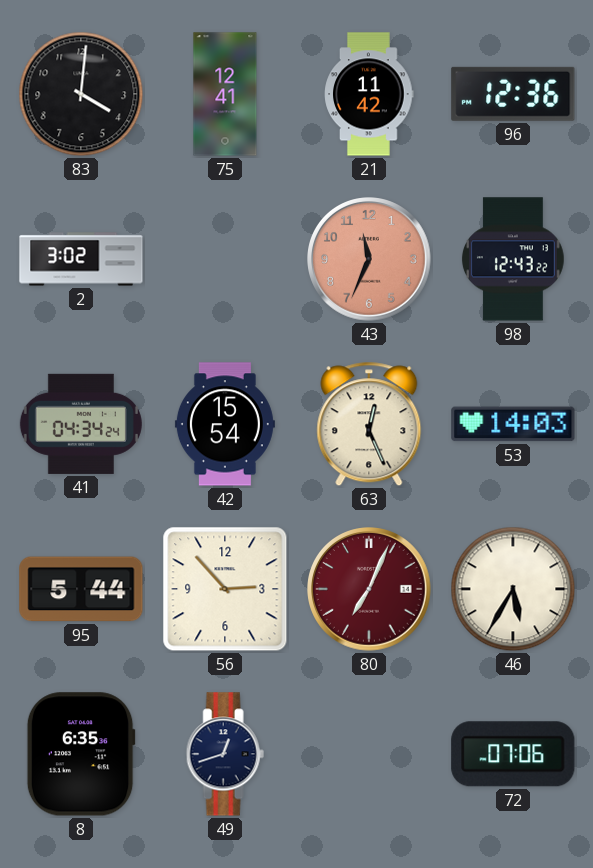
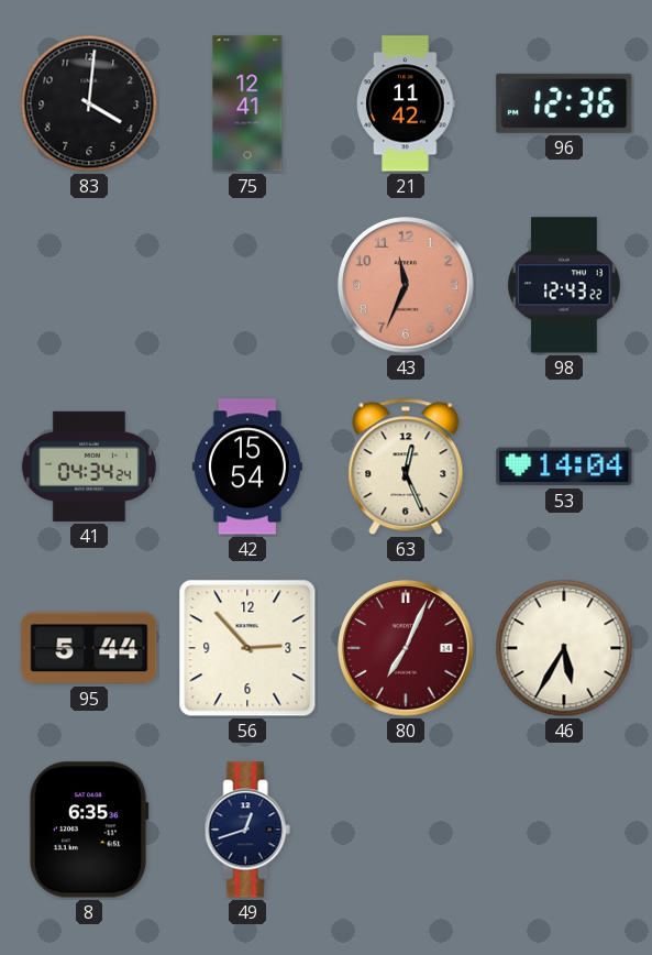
2: 3:02 -> none (81, 259)
53: 14:03 -> 14:04 (564, 466)
72: 07:06 -> none (513, 754)
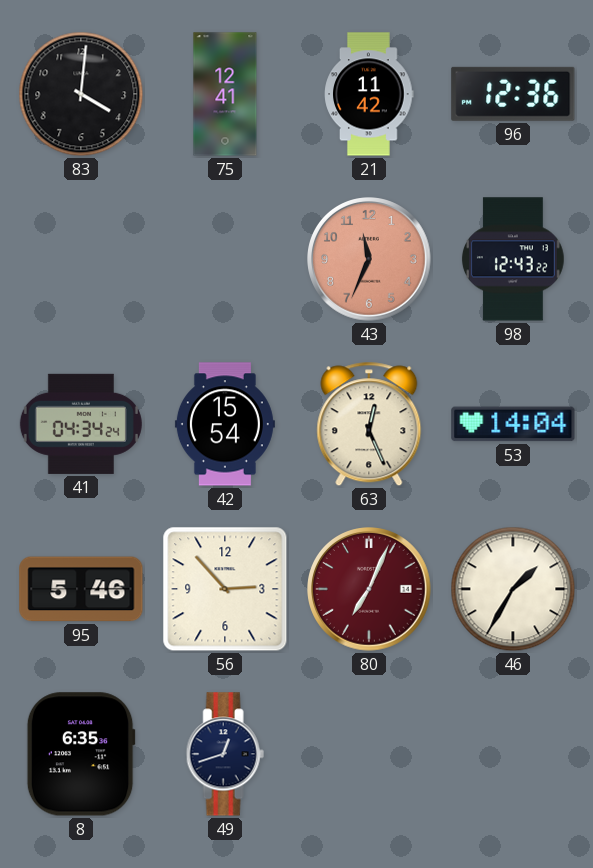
95: 5:44 -> 5:46 (81, 589)
46: 5:35 -> 1:35 (513, 589)
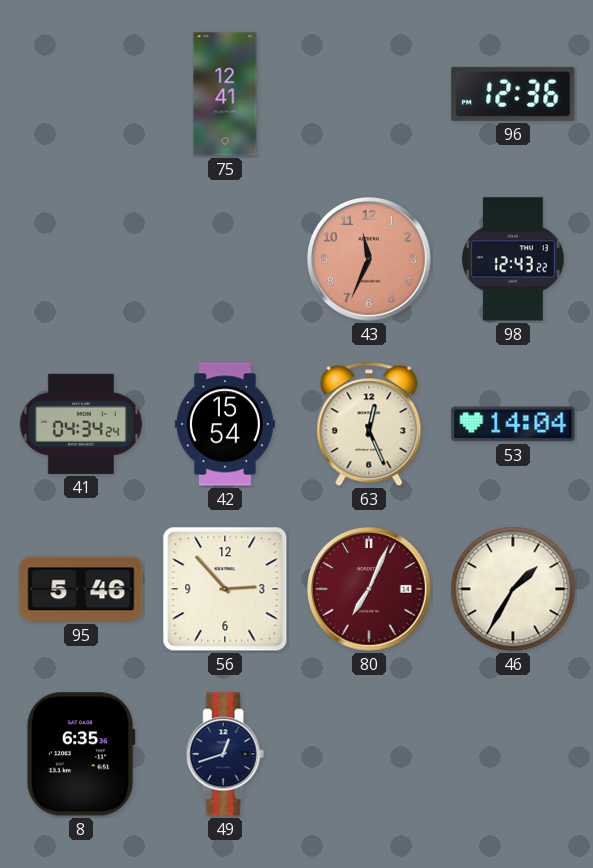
83: 4:01 -> none (81, 94)
21: 11:42 -> none (369, 94)
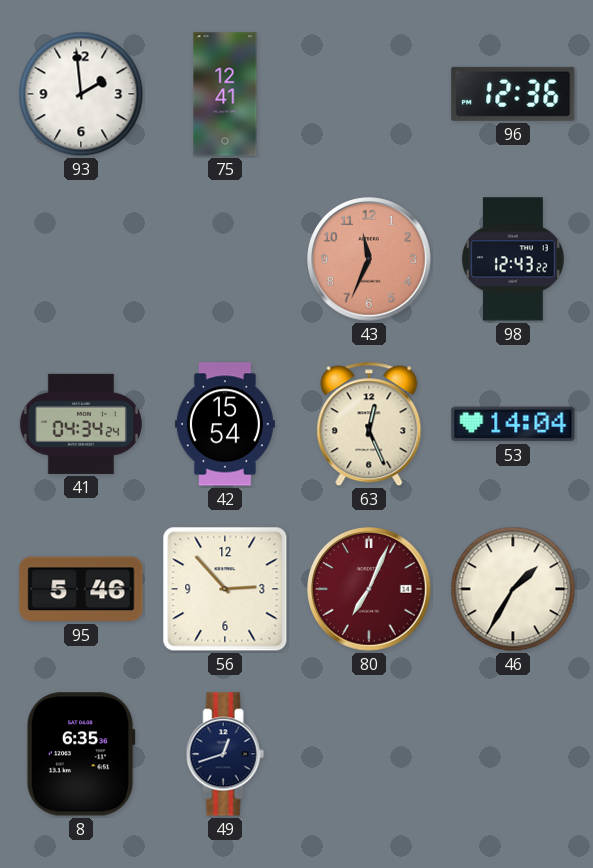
93: none -> 1:59 (81, 94)
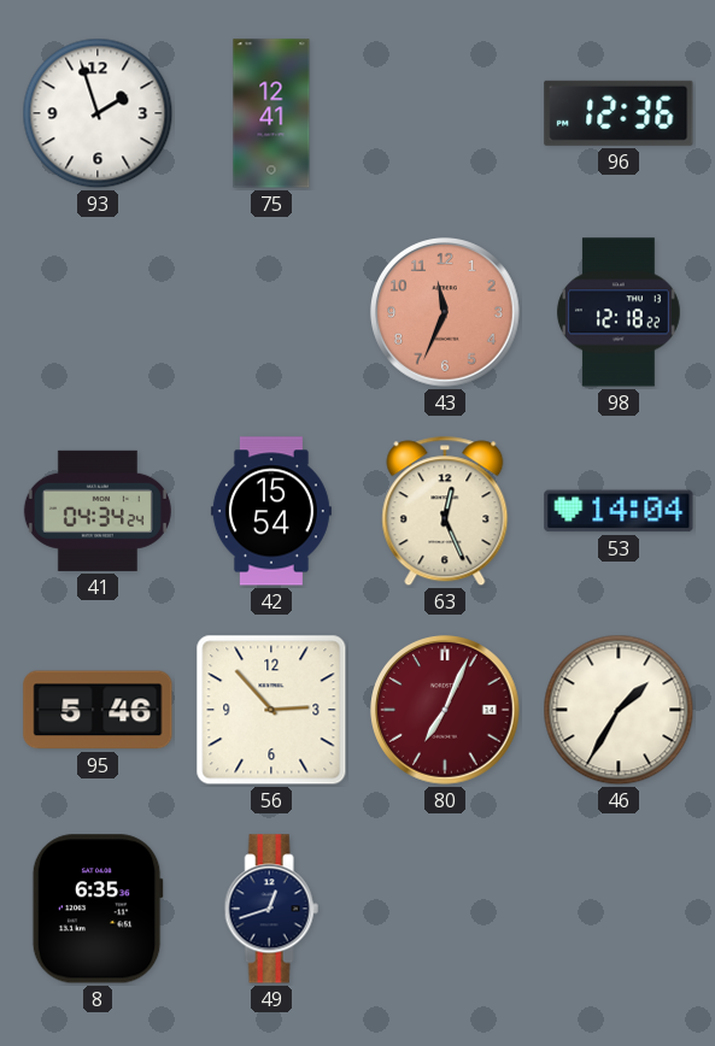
93: 1:59 -> 1:57 (98, 113)
98: 12:43 -> 12:18 (619, 312)
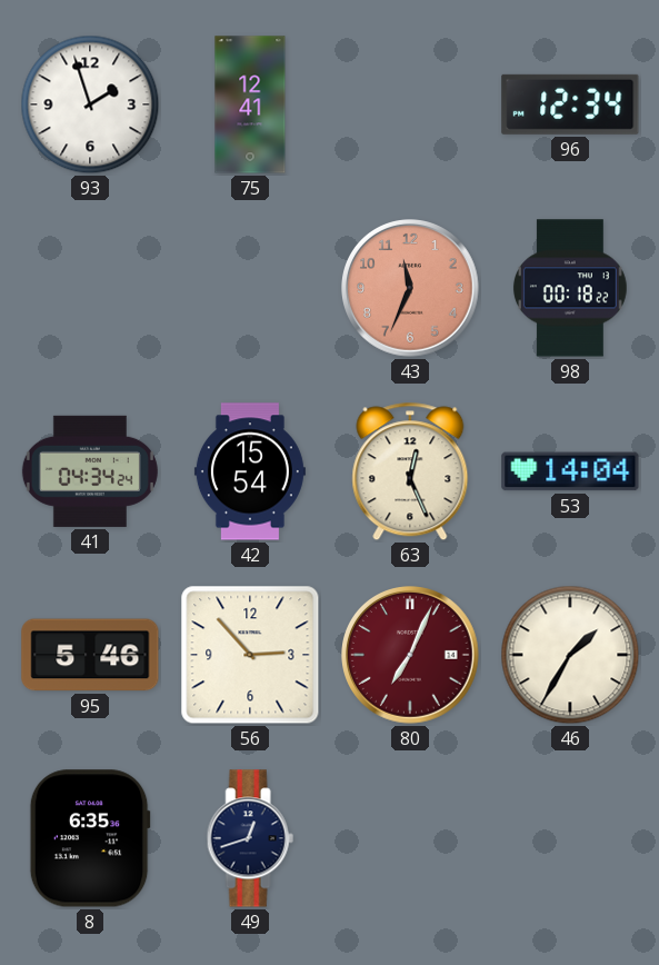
96: 12:36 -> 12:34 (570, 105)
98: 12:18 -> 00:18 (570, 288)
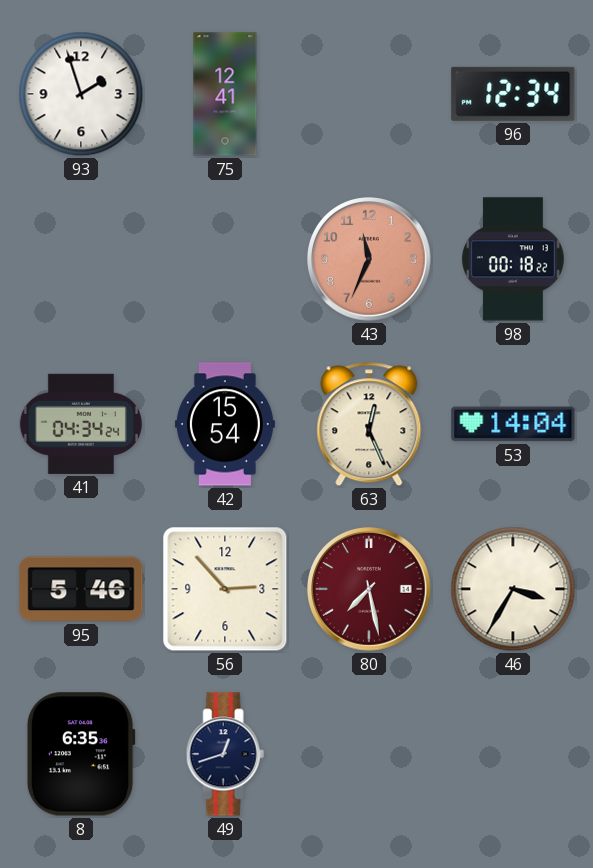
80: 7:04 -> 7:28 (370, 590)
46: 1:35 -> 3:35 (513, 589)
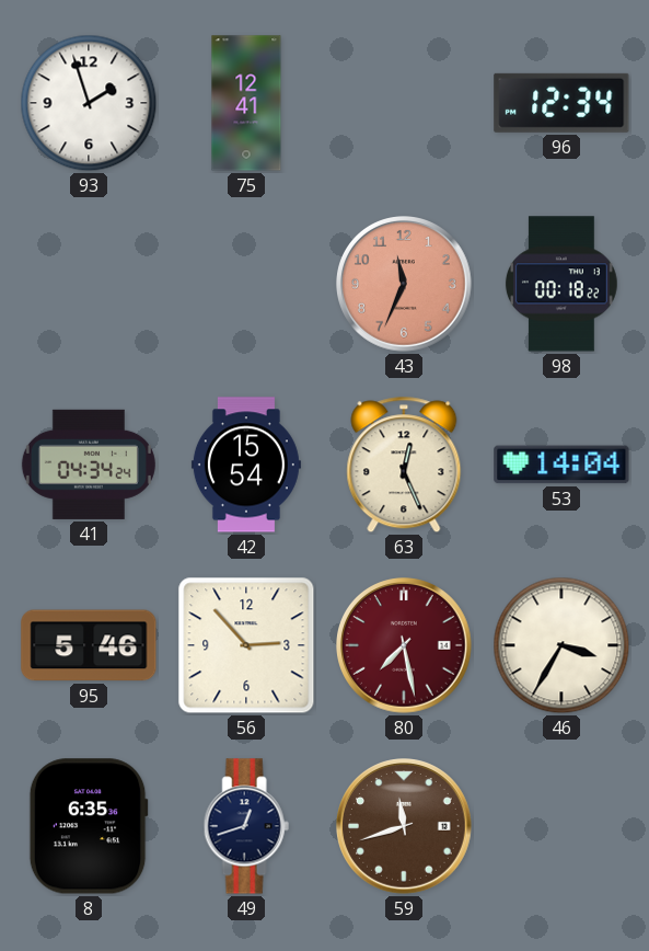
59: none -> 11:42 (405, 827)
